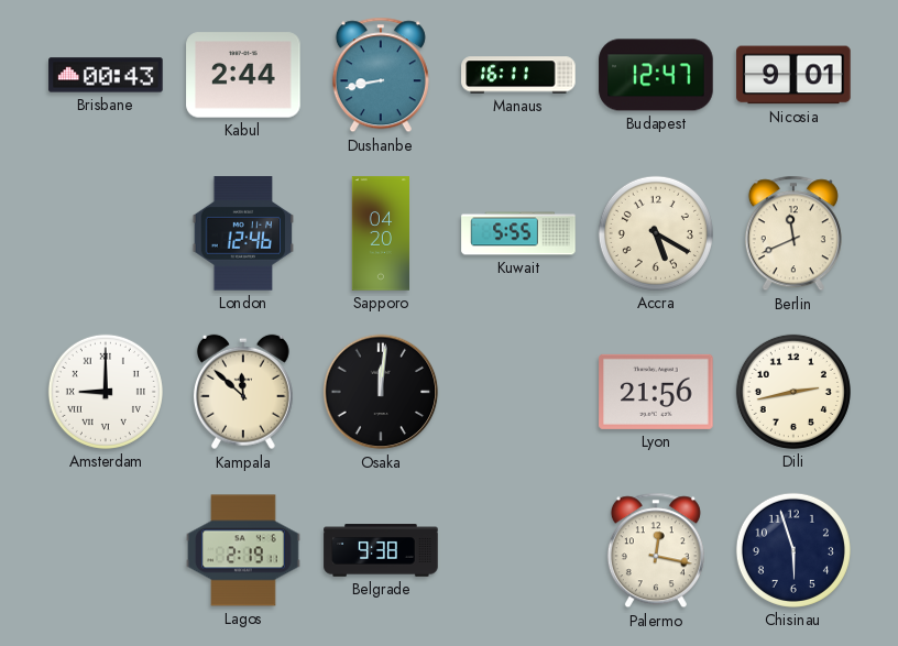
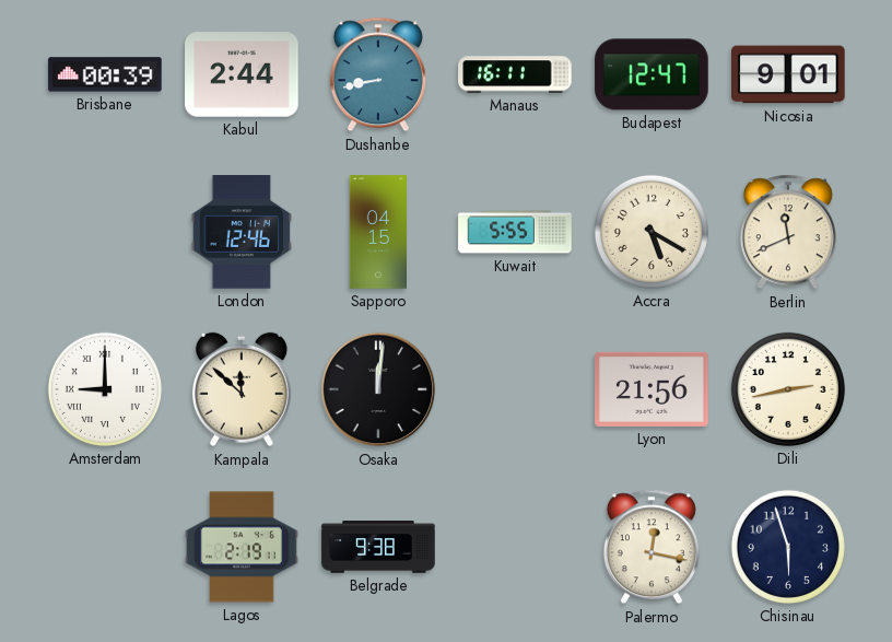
Brisbane: 00:43 -> 00:39 (105, 74)
Sapporo: 04:20 -> 04:15 (377, 232)
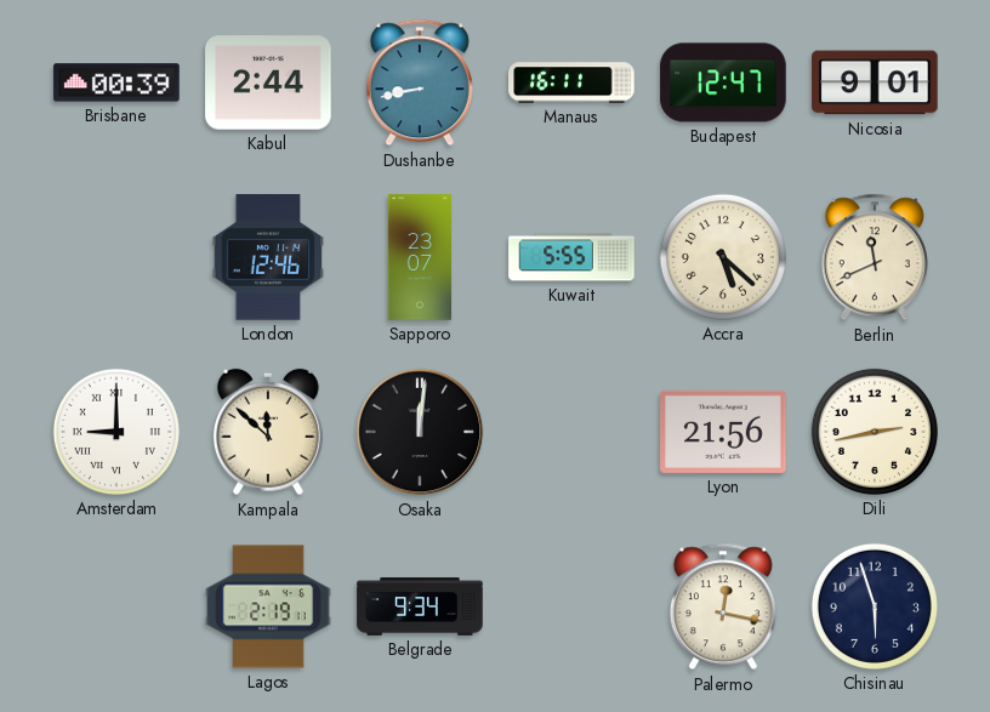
Sapporo: 04:15 -> 23:07 (419, 257)
Accra: 5:20 -> 5:22 (723, 257)
Belgrade: 9:38 -> 9:34 (420, 606)
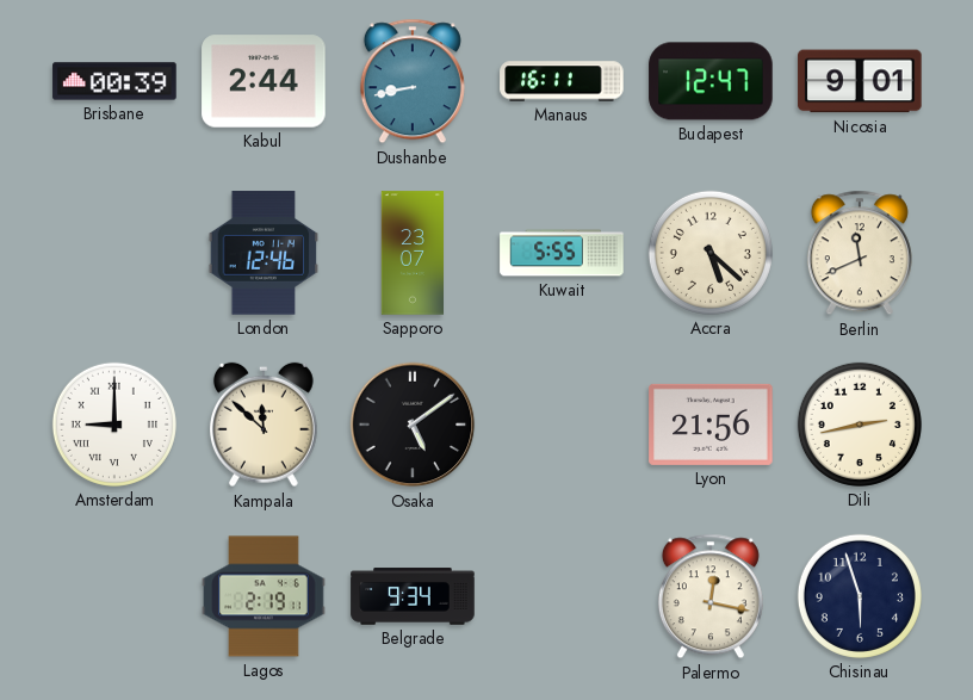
Osaka: 12:01 -> 5:09 (413, 425)
